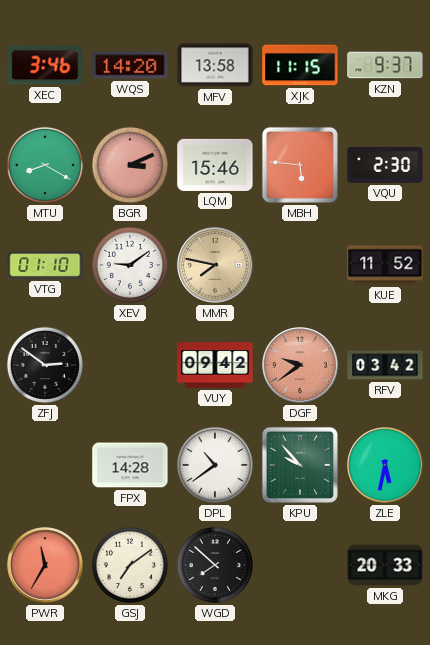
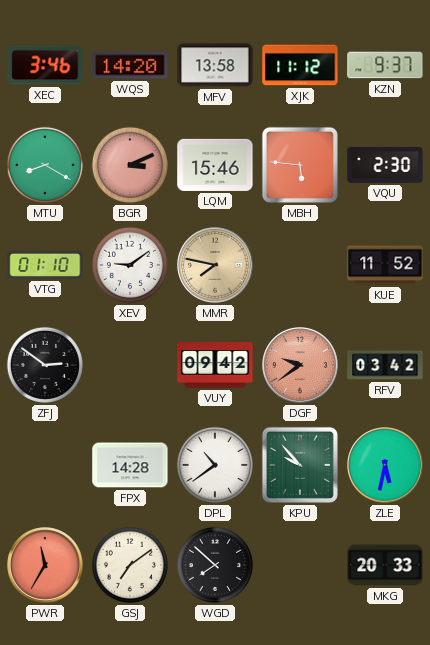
XJK: 11:15 -> 11:12 (300, 65)
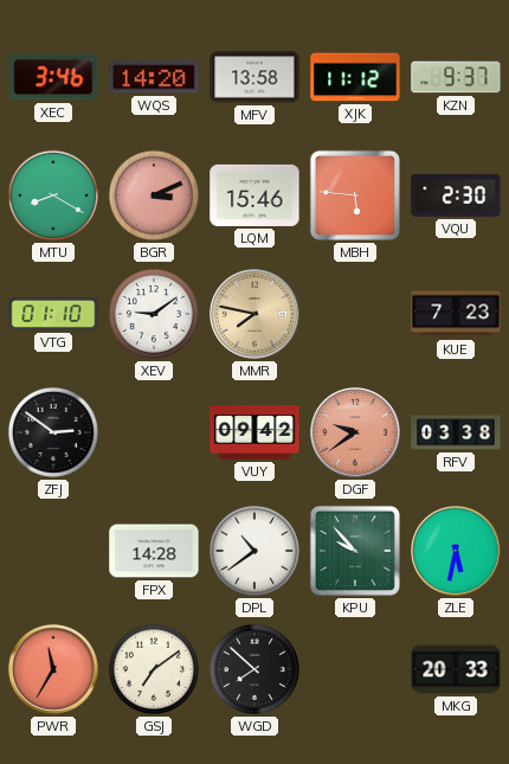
KUE: 11:52 -> 7:23 (456, 314)
RFV: 03:42 -> 03:38 (456, 432)
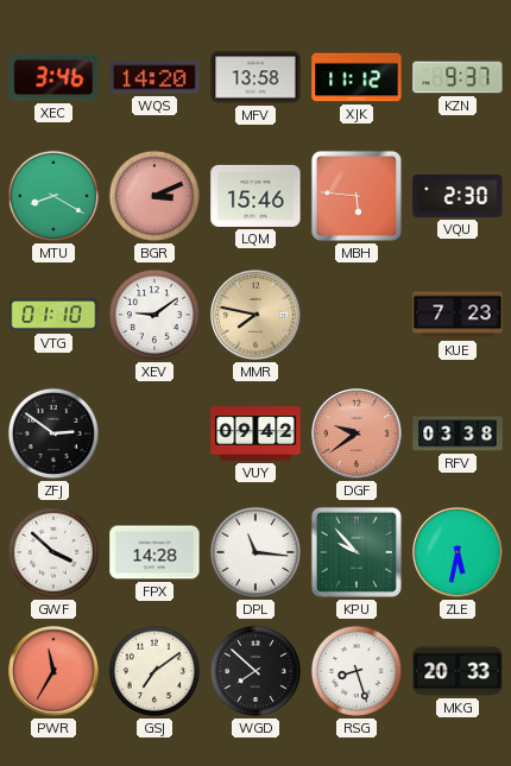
GWF: none -> 3:52 (53, 552)
DPL: 10:39 -> 11:16 (255, 552)
RSG: none -> 8:27 (357, 671)
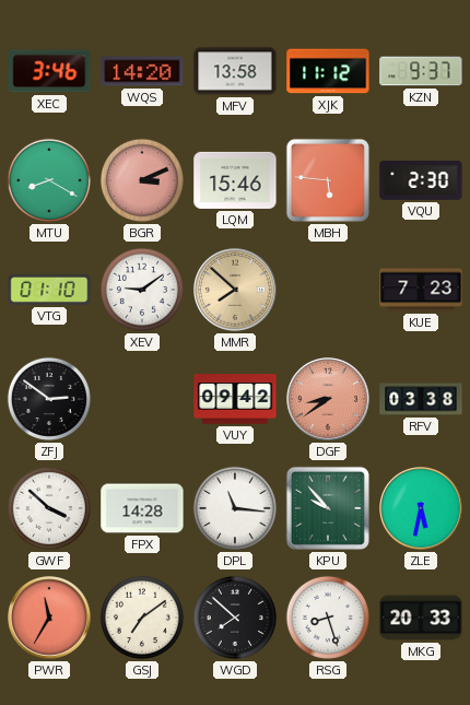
MMR: 7:47 -> 7:52 (235, 290)
DGF: 9:39 -> 8:39 (328, 399)
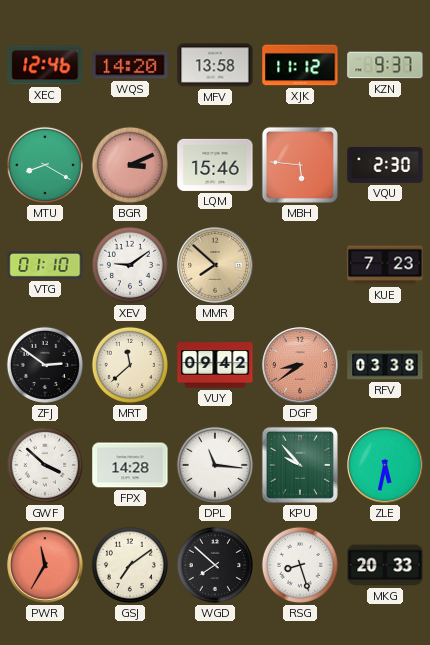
XEC: 3:46 -> 12:46 (45, 65)
MRT: none -> 11:38 (130, 365)
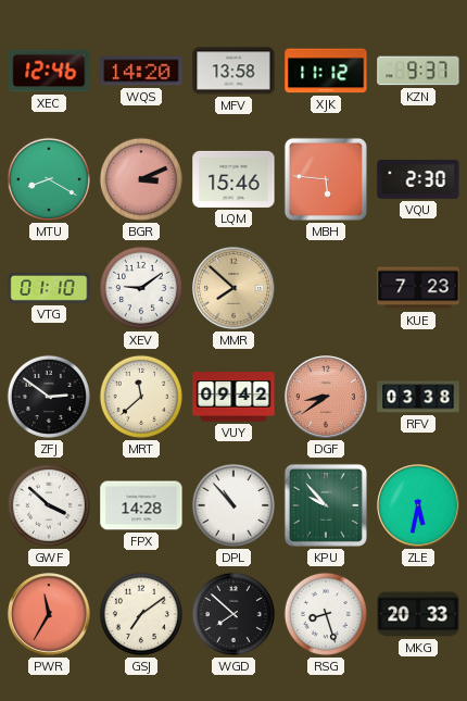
DPL: 11:16 -> 10:53 (233, 505)
